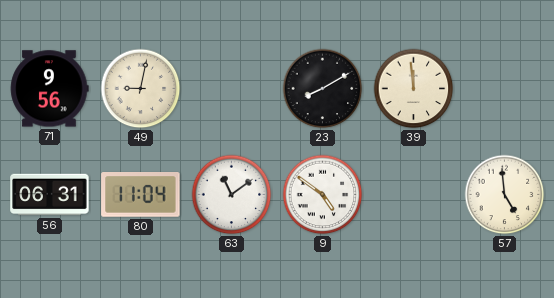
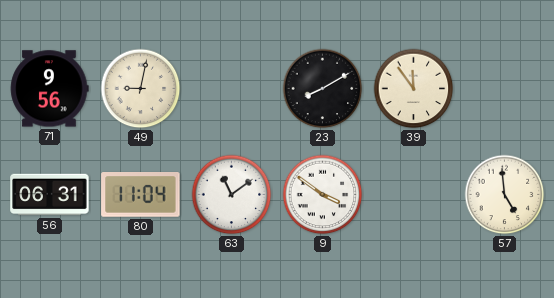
39: 11:59 -> 11:54 (414, 89)
9: 4:51 -> 3:51 (323, 195)
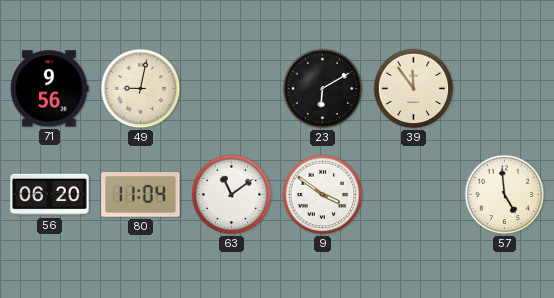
23: 8:10 -> 6:10 (323, 89)
56: 06:31 -> 06:20 (50, 195)
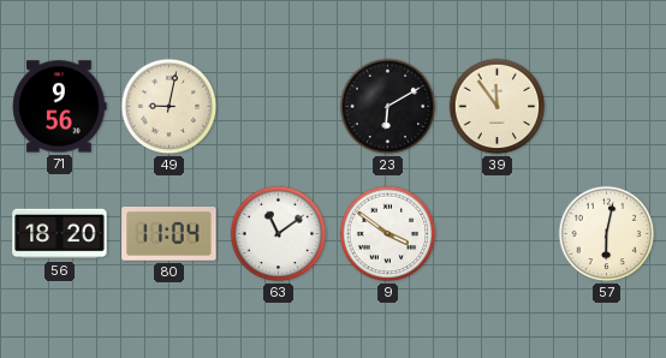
56: 06:20 -> 18:20 (60, 234)
57: 4:59 -> 6:02 (607, 234)
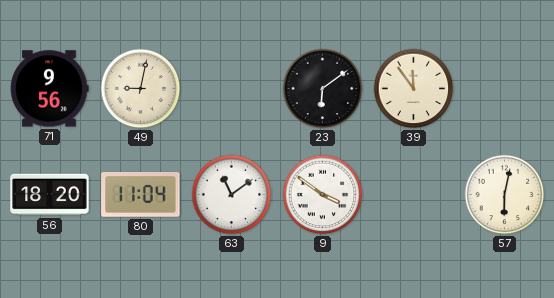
23: 6:10 -> 6:09 (323, 89)
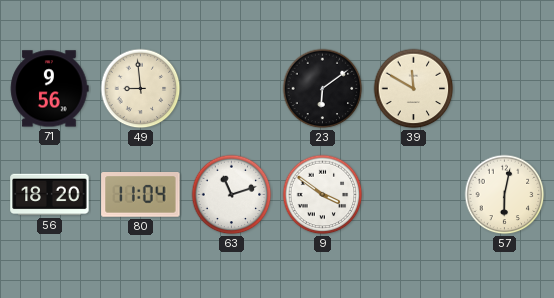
49: 9:02 -> 8:59 (141, 89)
39: 11:54 -> 11:50 (414, 89)
63: 11:09 -> 11:12 (232, 195)
